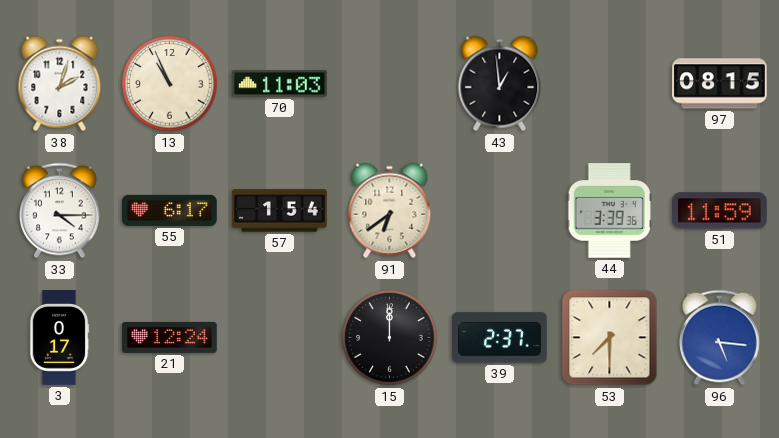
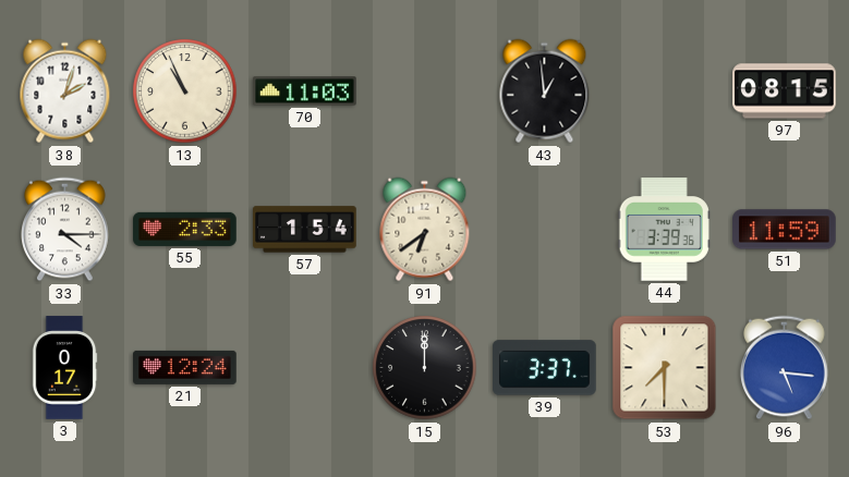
55: 6:17 -> 2:33 (185, 229)
39: 2:37 -> 3:37 (545, 368)
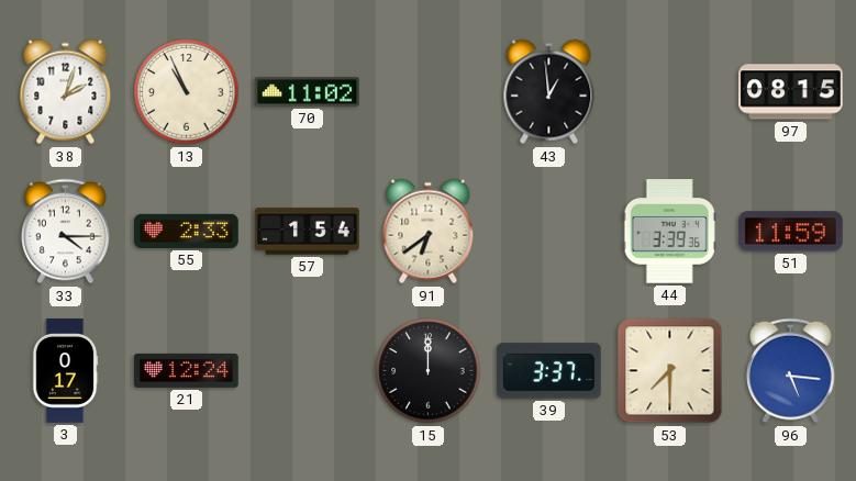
70: 11:03 -> 11:02 (308, 92)
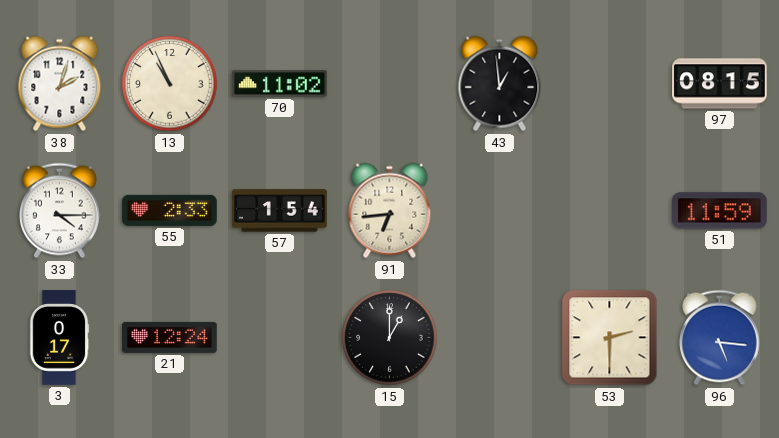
91: 6:39 -> 6:44 (390, 211)
44: 3:39 -> none (669, 232)
15: 12:00 -> 1:00 (390, 338)
39: 3:37 -> none (549, 371)
53: 7:30 -> 2:30 (610, 338)
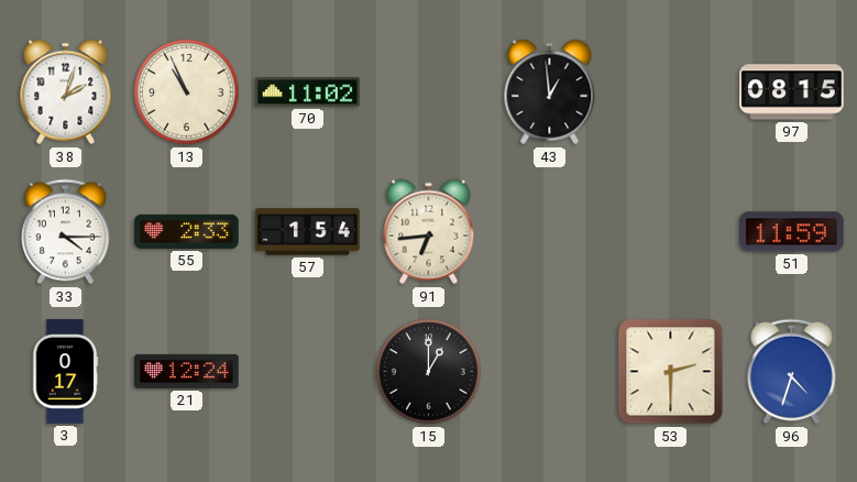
96: 5:16 -> 4:33 (792, 372)
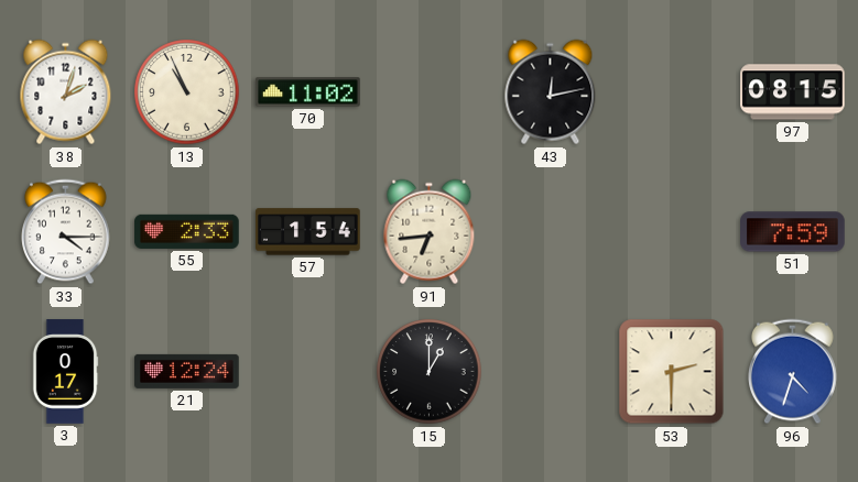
43: 12:59 -> 12:13 (551, 92)
51: 11:59 -> 7:59 (793, 232)
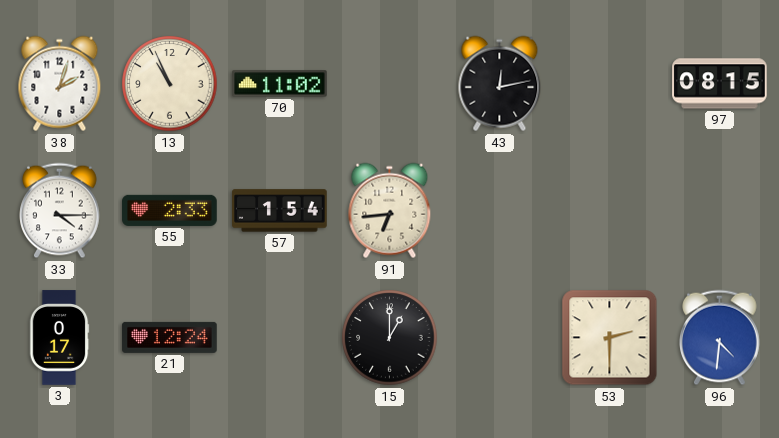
51: 7:59 -> none (793, 232)
96: 4:33 -> 4:31 (720, 338)
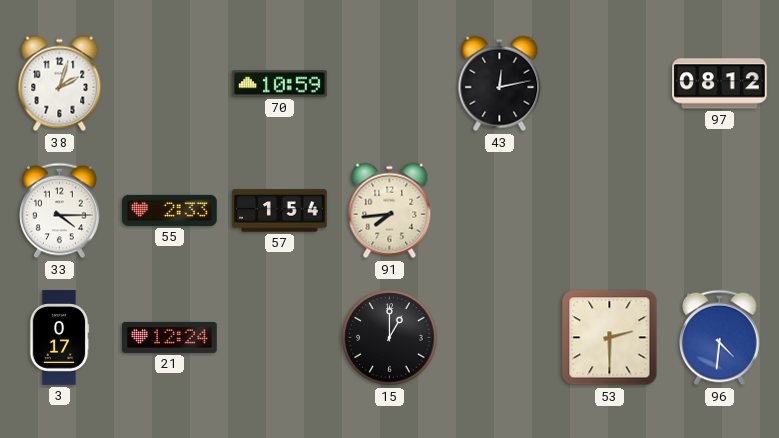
13: 10:56 -> none (170, 84)
70: 11:02 -> 10:59 (280, 84)
97: 08:15 -> 08:12 (720, 84)
91: 6:44 -> 7:44 (390, 211)
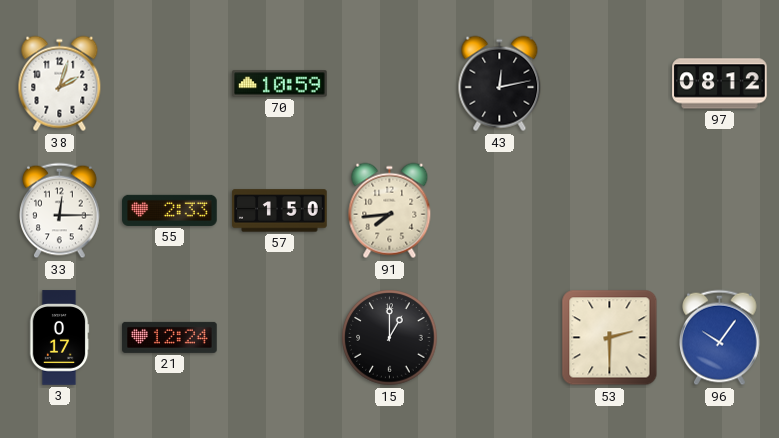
33: 4:15 -> 12:15 (60, 211)
57: 1:54 -> 1:50 (280, 211)
96: 4:31 -> 10:06 (720, 338)
